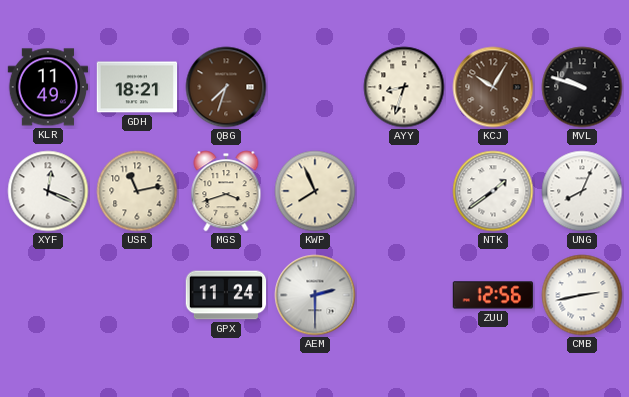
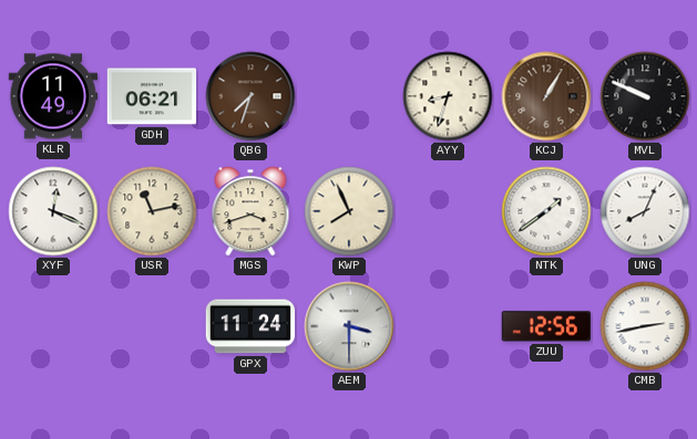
GDH: 18:21 -> 06:21 (152, 96)
KCJ: 10:05 -> 1:05 (546, 96)
MVL: 9:48 -> 9:49 (645, 96)
AEM: 2:30 -> 3:30 (349, 326)
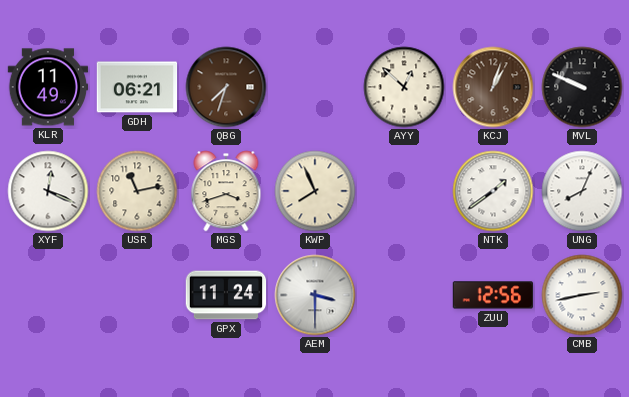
AYY: 8:33 -> 12:52 (404, 87)
KCJ: 1:05 -> 1:03 (493, 87)
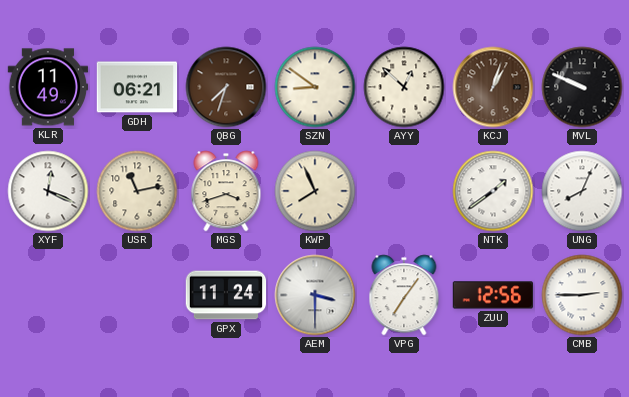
SZN: none -> 8:51 (315, 87)
VPG: none -> 7:06 (404, 295)
CMB: 2:43 -> 2:45 (582, 295)
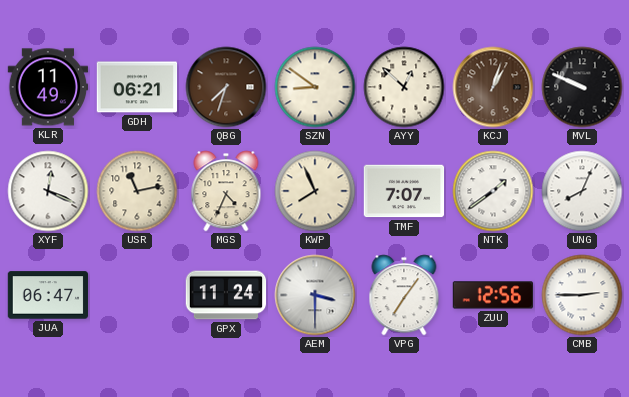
MGS: 3:42 -> 4:34 (226, 191)
TMF: none -> 7:07 (404, 191)
JUA: none -> 06:47 (48, 295)
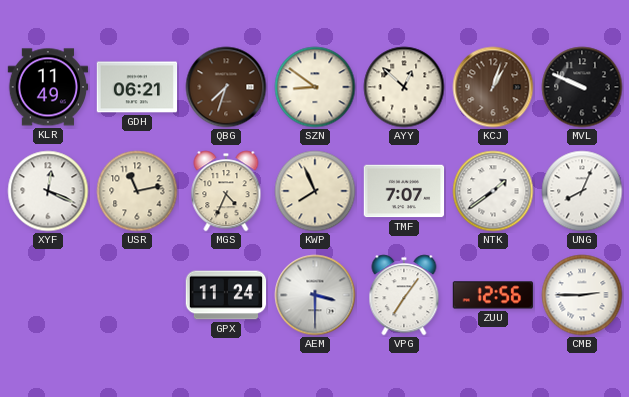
JUA: 06:47 -> none (48, 295)
